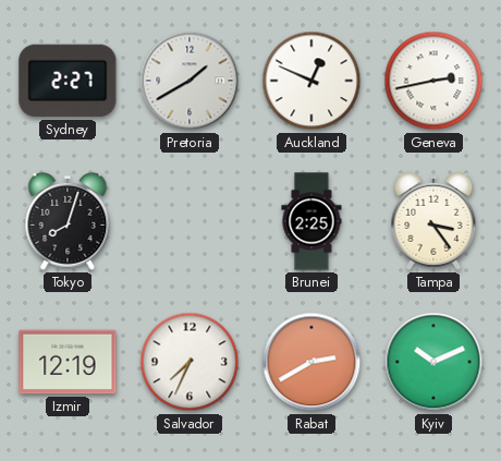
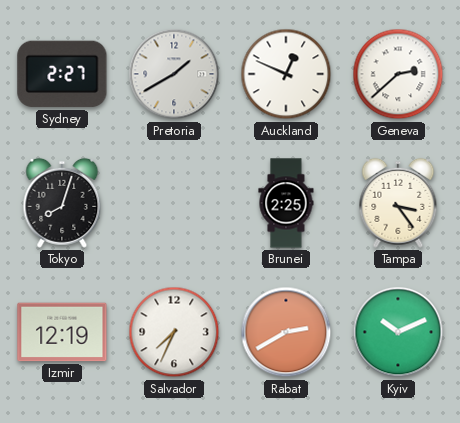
Geneva: 2:43 -> 2:38 (398, 74)
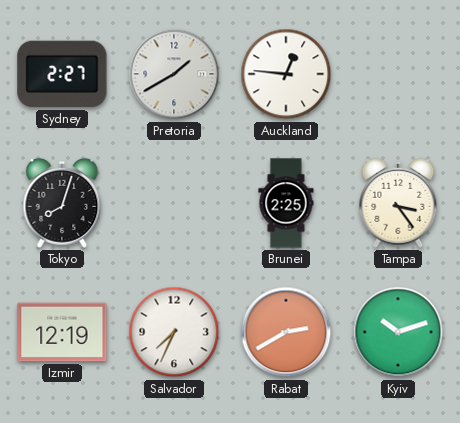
Auckland: 12:49 -> 12:46 (286, 74)
Geneva: 2:38 -> none (398, 74)
Kyiv: 10:11 -> 10:12 (398, 332)
